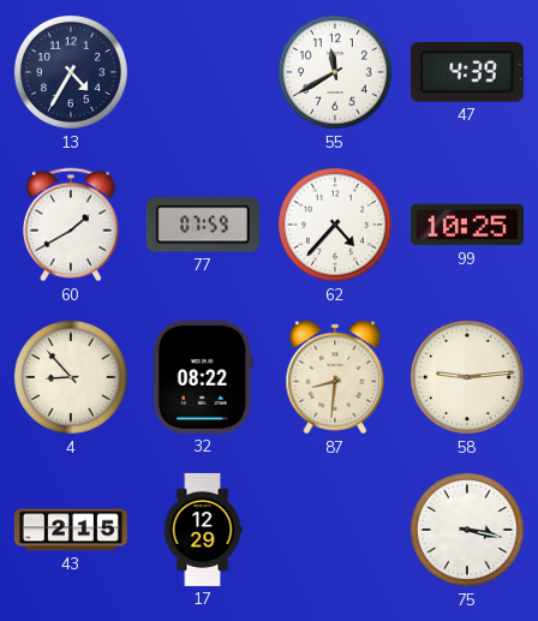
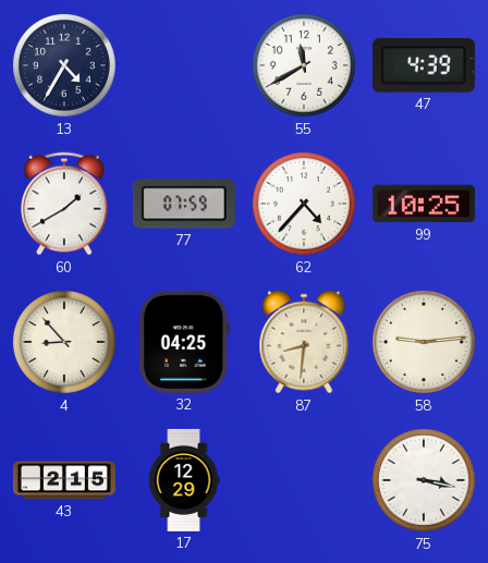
32: 08:22 -> 04:25 (184, 342)
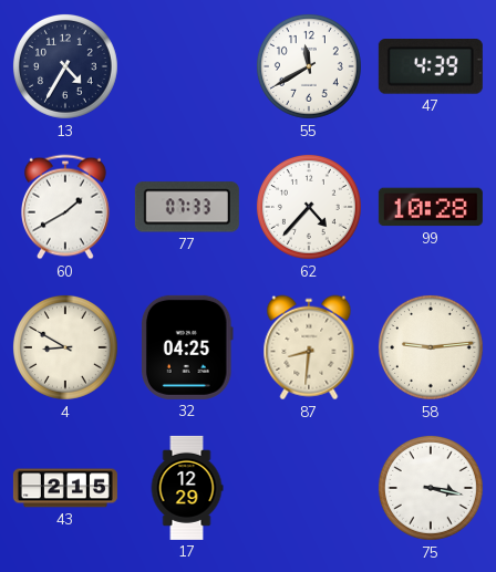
77: 07:59 -> 07:33 (187, 207)
99: 10:25 -> 10:28 (431, 207)
4: 8:53 -> 8:50 (65, 347)
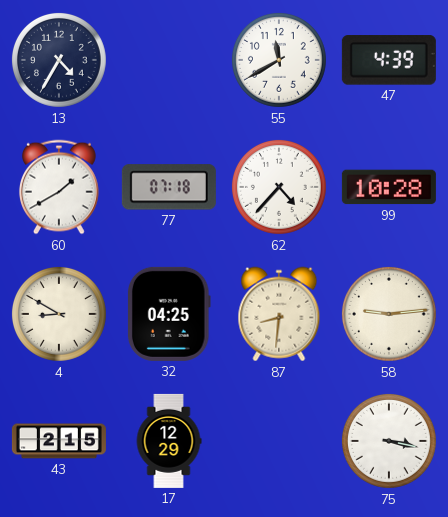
77: 07:33 -> 07:18 (169, 187)
